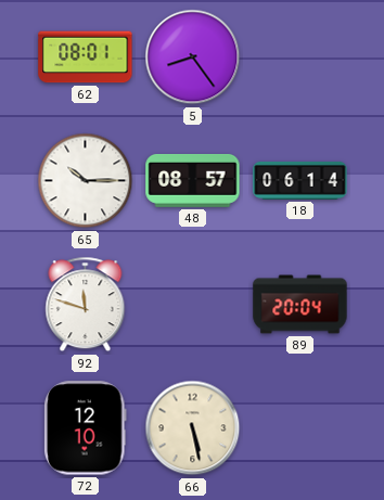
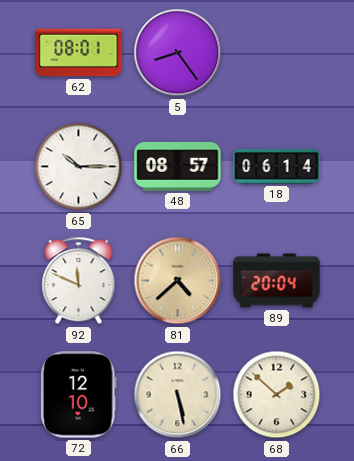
92: 11:48 -> 11:49 (79, 281)
81: none -> 4:38 (178, 281)
68: none -> 1:52 (277, 395)
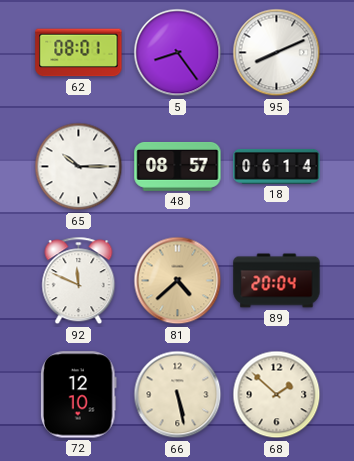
95: none -> 8:11 (277, 53)
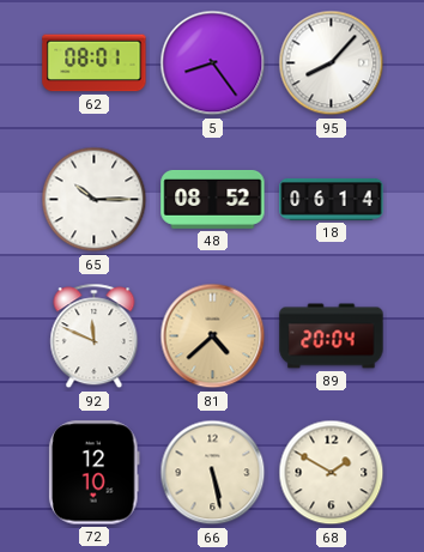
95: 8:11 -> 8:07 (332, 63)
48: 08:57 -> 08:52 (213, 199)
68: 1:52 -> 1:50 (332, 473)
